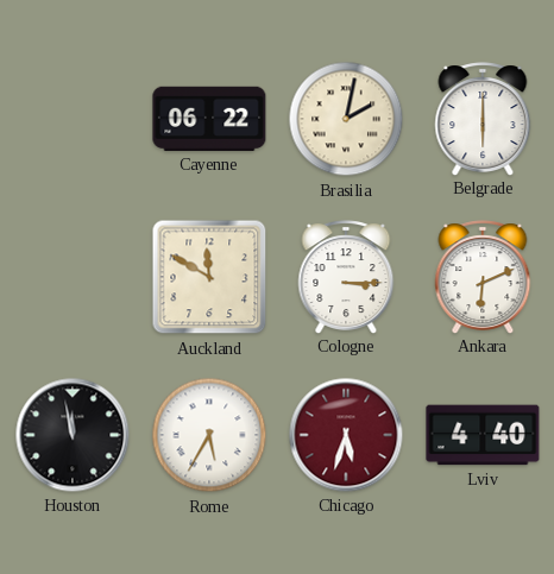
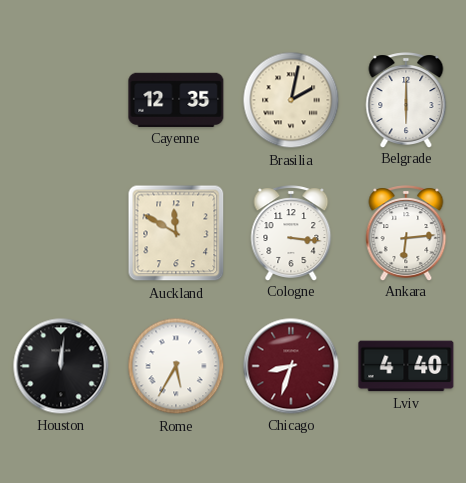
Cayenne: 06:22 -> 12:35 (176, 100)
Cologne: 3:15 -> 3:16 (291, 233)
Ankara: 6:11 -> 6:14 (406, 233)
Houston: 11:58 -> 12:01 (61, 366)
Chicago: 5:33 -> 8:33 (291, 366)
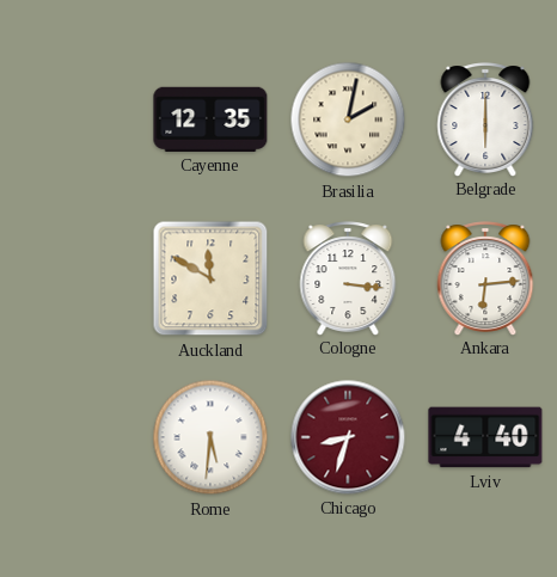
Houston: 12:01 -> none (61, 366)
Rome: 5:35 -> 5:31 (210, 437)
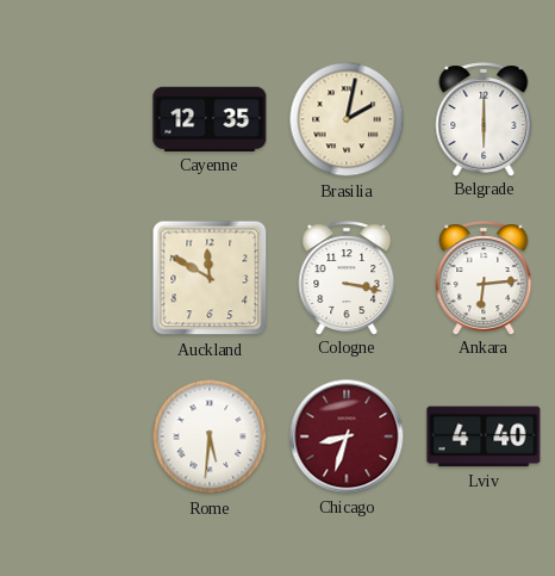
Cologne: 3:16 -> 3:17 (347, 278)
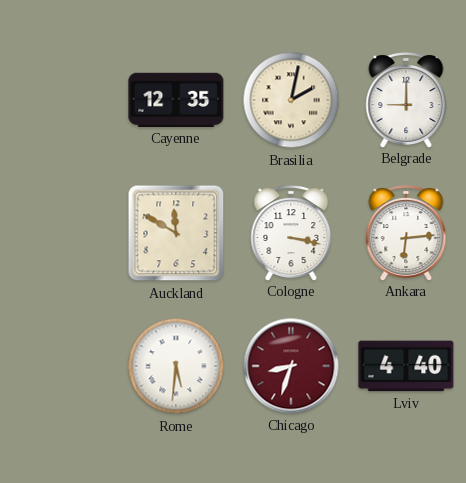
Belgrade: 6:00 -> 9:00 (406, 100)
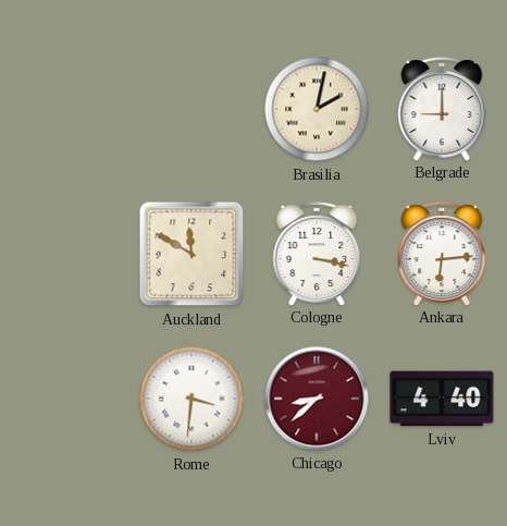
Cayenne: 12:35 -> none (176, 100)
Rome: 5:31 -> 3:31 (191, 399)
Chicago: 8:33 -> 8:38 (317, 399)
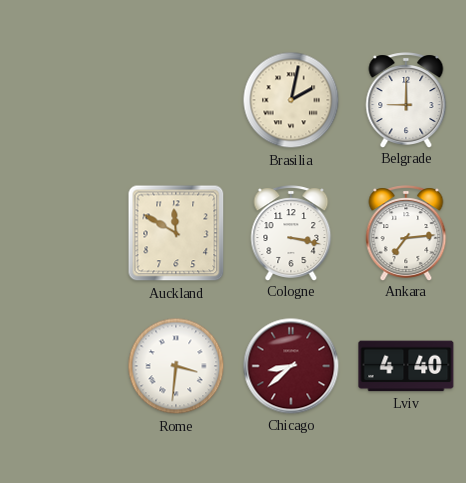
Ankara: 6:14 -> 7:14 (406, 233)
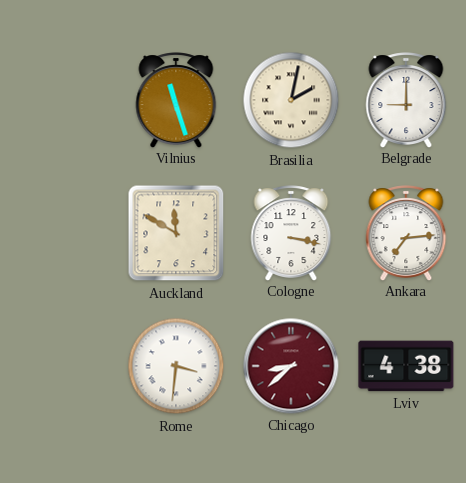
Vilnius: none -> 11:27 (176, 100)
Lviv: 4:40 -> 4:38 (406, 366)
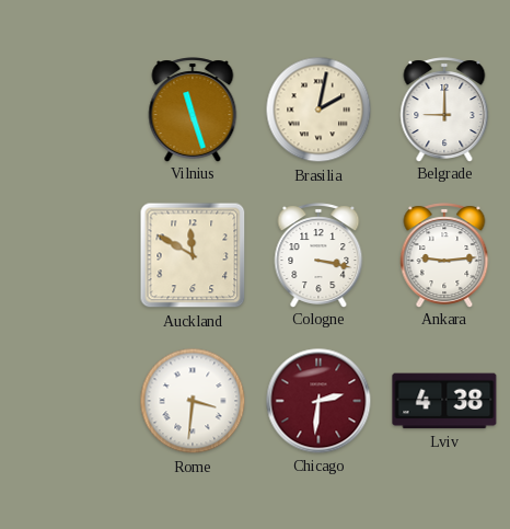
Ankara: 7:14 -> 9:14 (444, 255)
Chicago: 8:38 -> 2:31 (318, 401)
